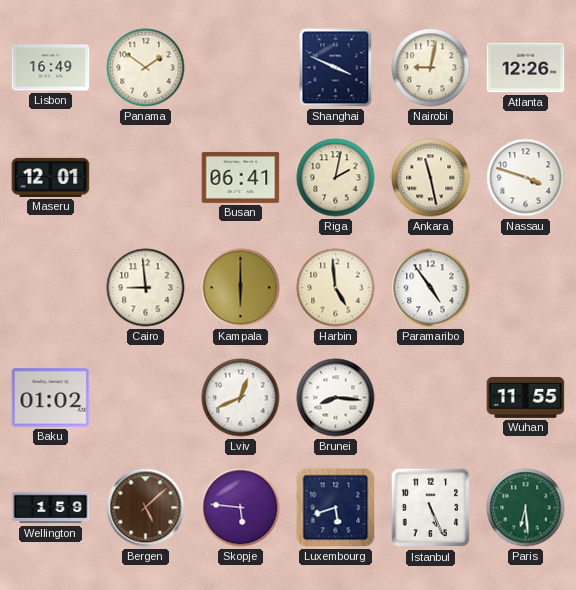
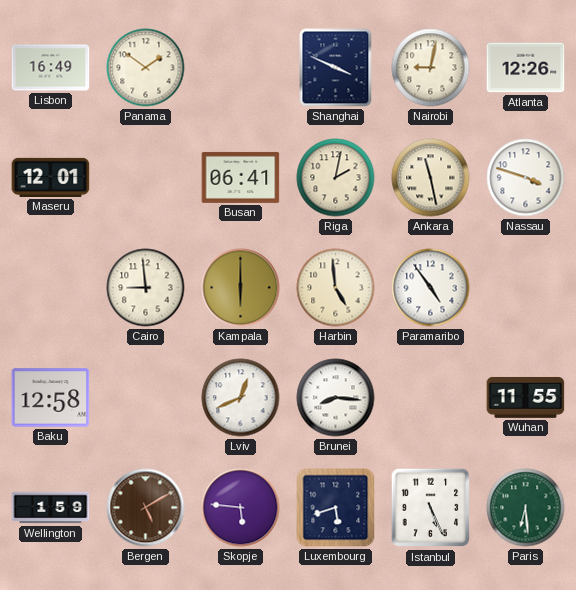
Baku: 01:02 -> 12:58 (51, 398)
Bergen: 5:08 -> 5:10 (146, 508)
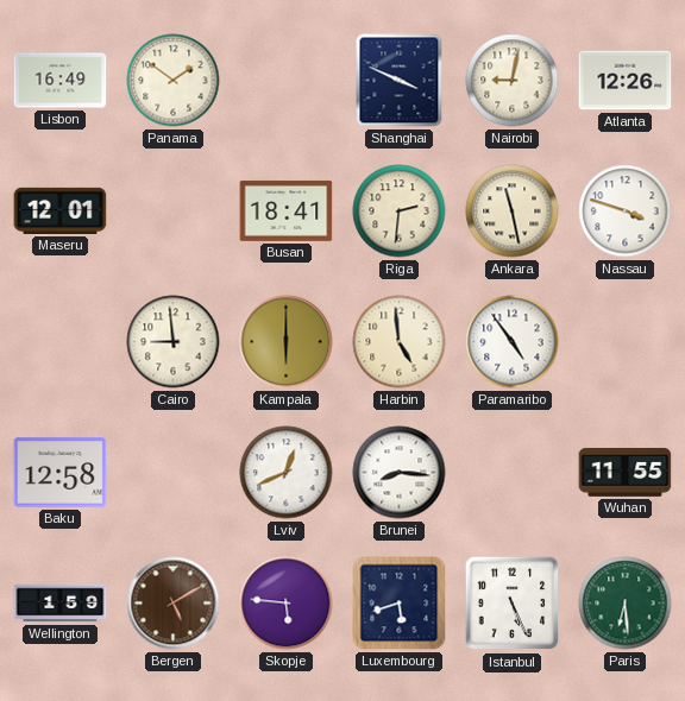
Busan: 06:41 -> 18:41 (287, 210)
Riga: 2:02 -> 2:31 (400, 211)
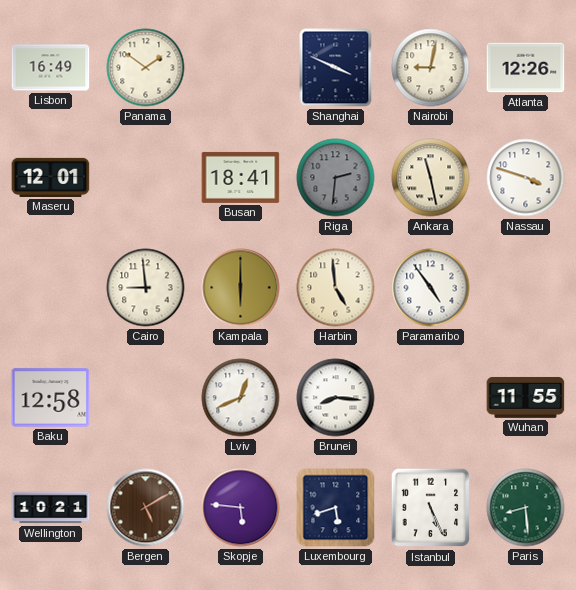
Riga dial: cream -> grey (336, 178)
Wellington: 1:59 -> 10:21 (51, 508)
Paris: 6:29 -> 8:29 (526, 508)
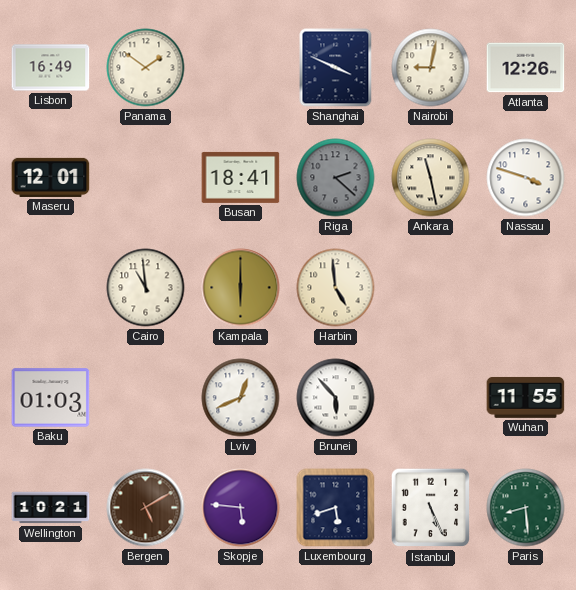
Riga: 2:31 -> 2:22 (336, 178)
Cairo: 8:59 -> 10:59 (146, 288)
Paramaribo: 4:54 -> none (431, 288)
Baku: 12:58 -> 01:03 (51, 398)
Brunei: 8:16 -> 5:53 (336, 398)
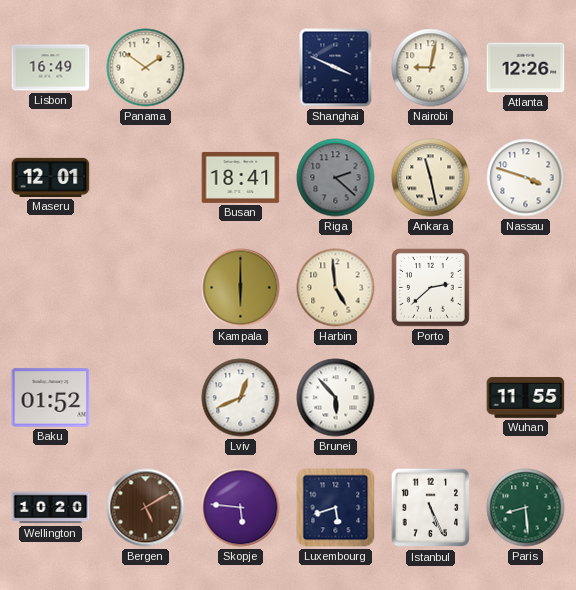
Cairo: 10:59 -> none (146, 288)
Porto: none -> 2:38 (430, 287)
Baku: 01:03 -> 01:52 (51, 398)
Wellington: 10:21 -> 10:20 (51, 508)
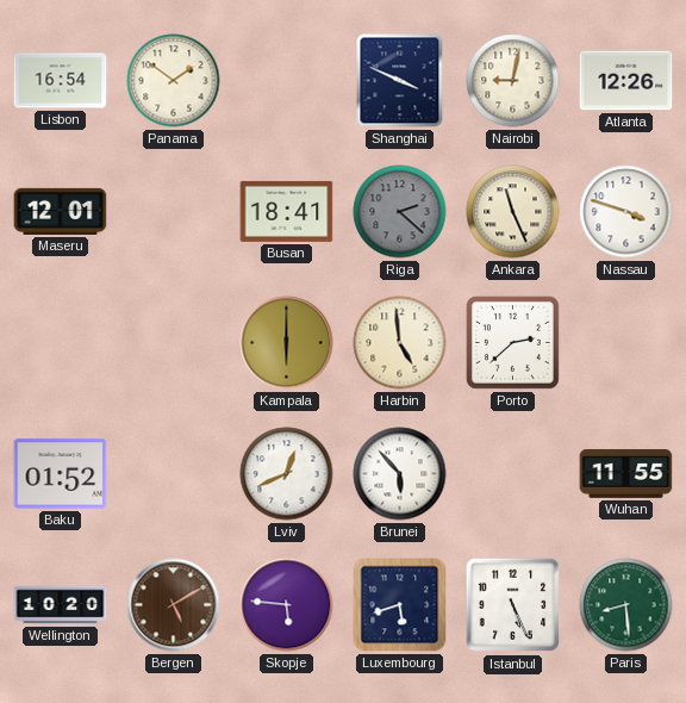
Lisbon: 16:49 -> 16:54 (61, 81)
Ankara: 11:28 -> 11:26 (513, 212)
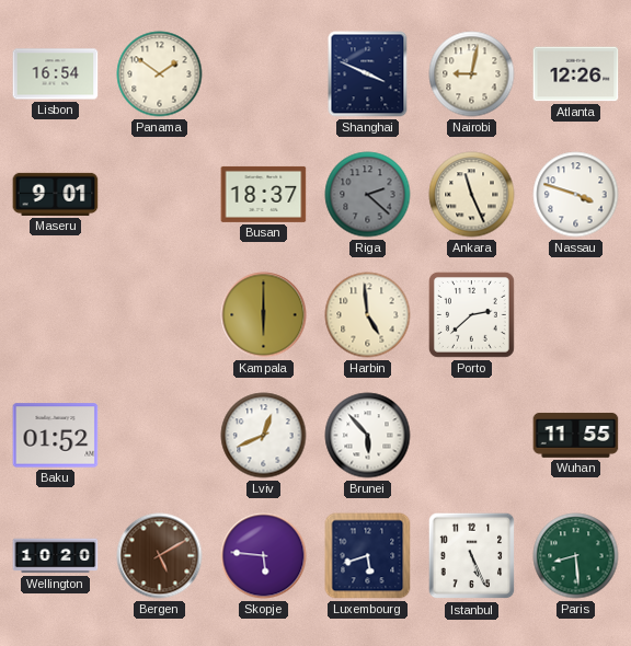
Maseru: 12:01 -> 9:01 (56, 194)
Busan: 18:41 -> 18:37 (264, 194)
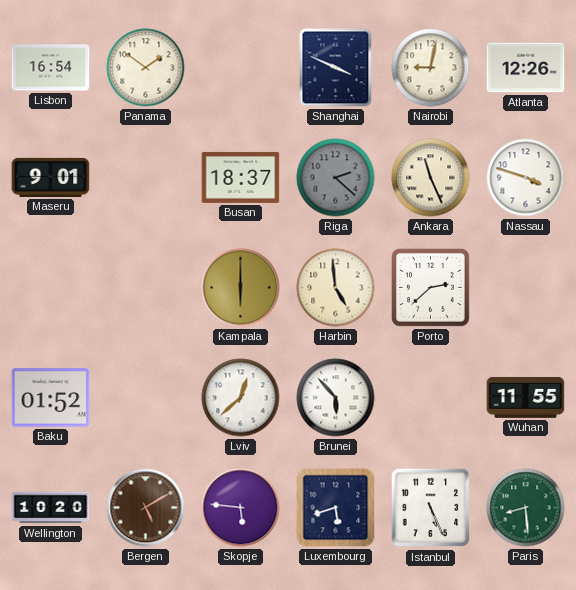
Lviv: 12:41 -> 12:38 (241, 398)
